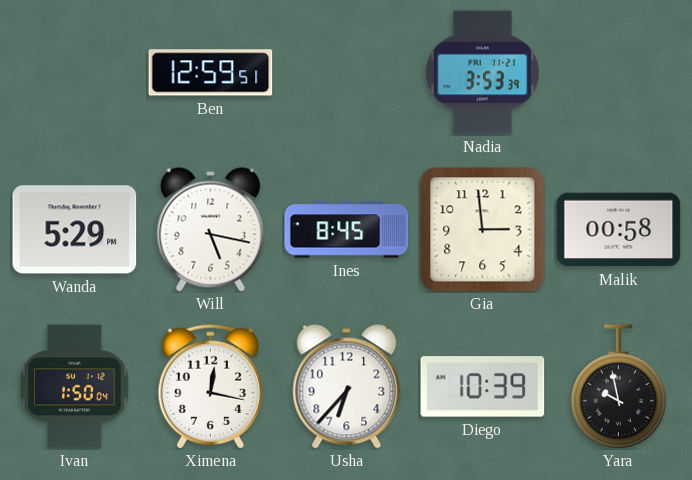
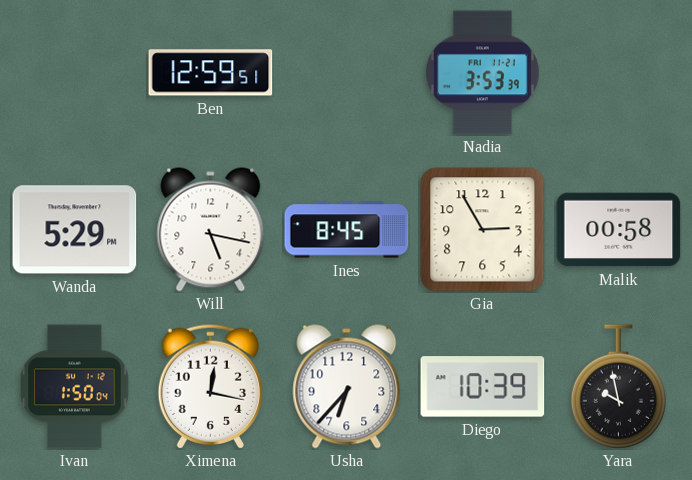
Gia: 2:59 -> 2:55 (483, 230)
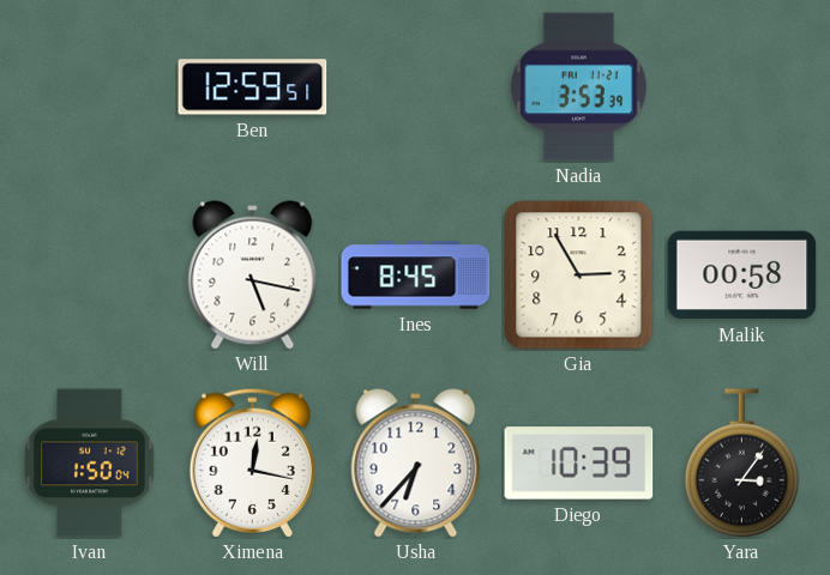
Wanda: 5:29 -> none (75, 230)
Yara: 9:58 -> 3:06 (741, 464)
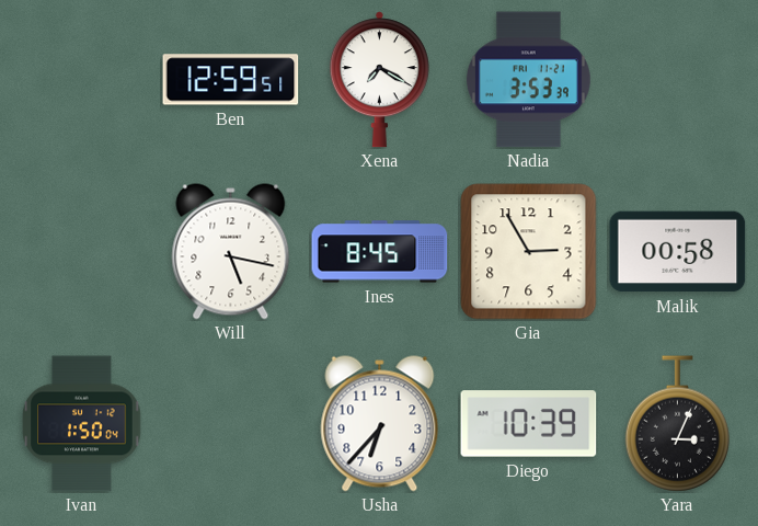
Xena: none -> 7:20 (379, 80)
Ximena: 12:17 -> none (252, 462)
Yara: 3:06 -> 3:04 (677, 424)
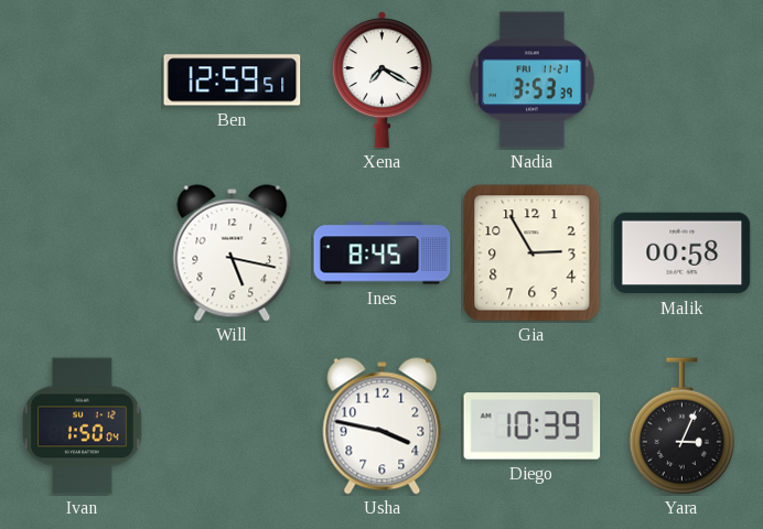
Usha: 6:37 -> 3:47 (383, 427)
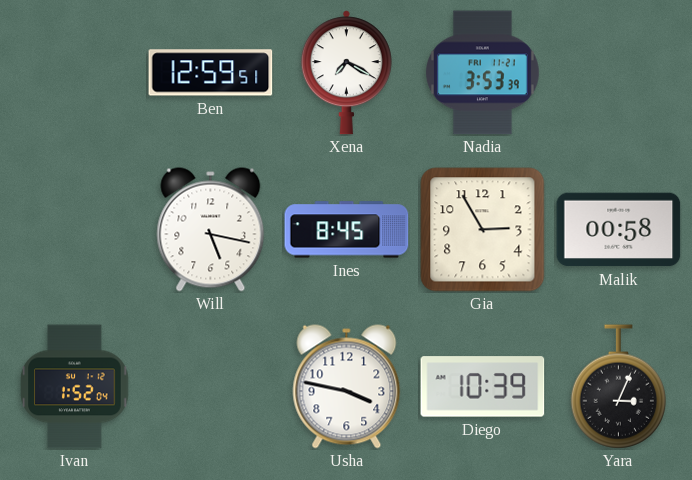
Ivan: 1:50 -> 1:52 (75, 387)
